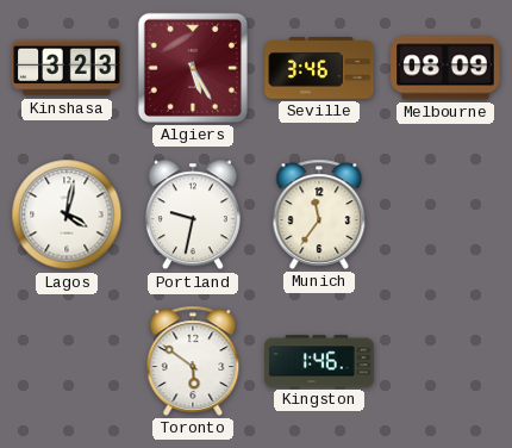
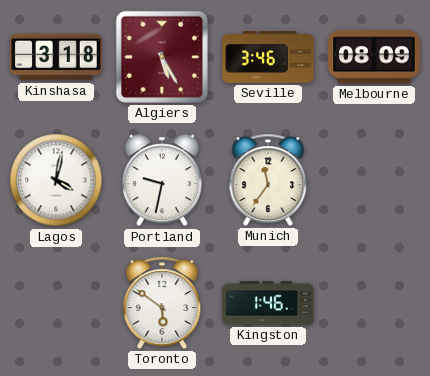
Kinshasa: 3:23 -> 3:18 (56, 57)
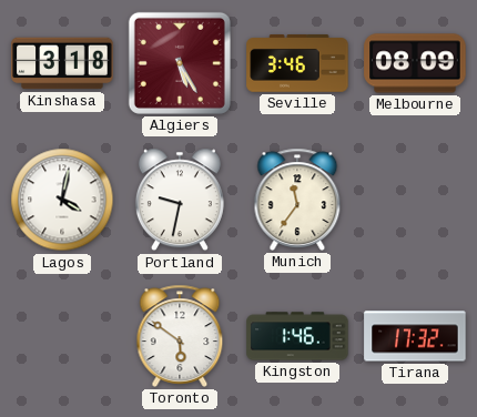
Tirana: none -> 17:32 (415, 336)
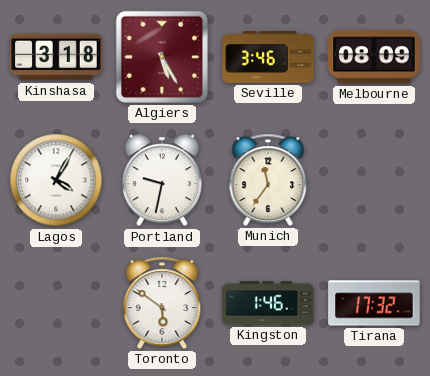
Lagos: 4:02 -> 4:05 (56, 180)
